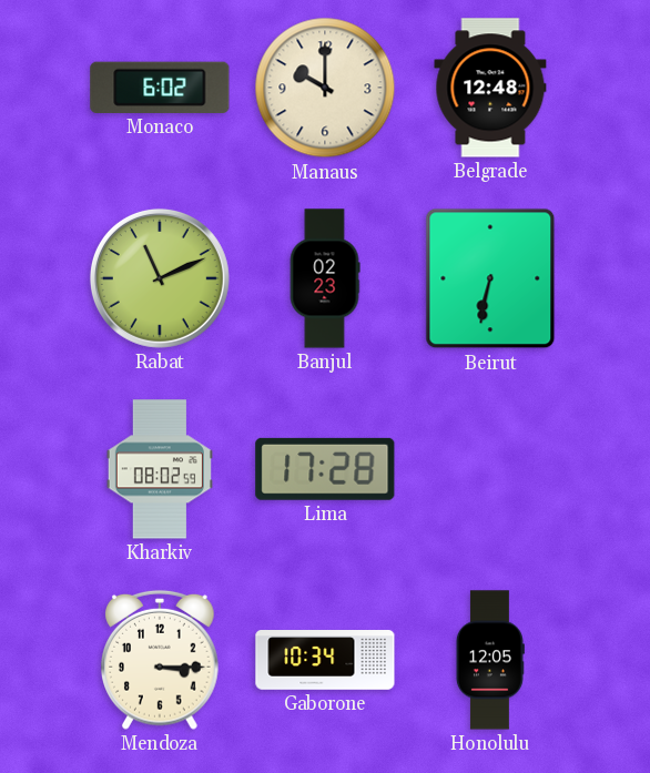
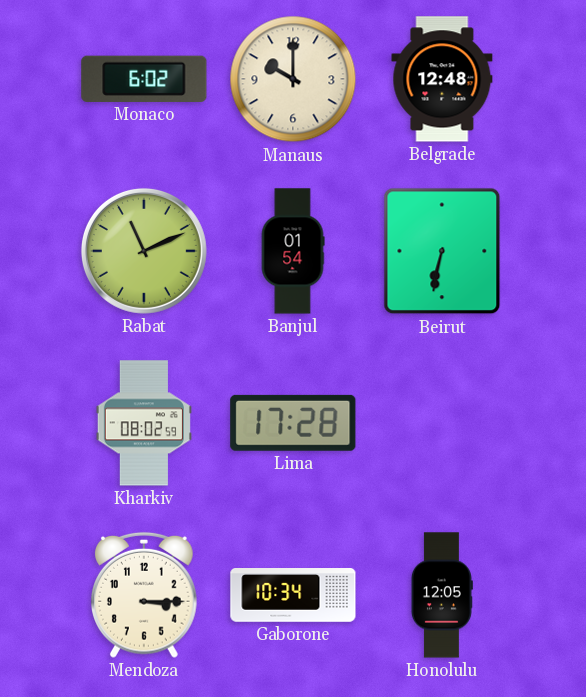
Banjul: 02:23 -> 01:54 (293, 251)
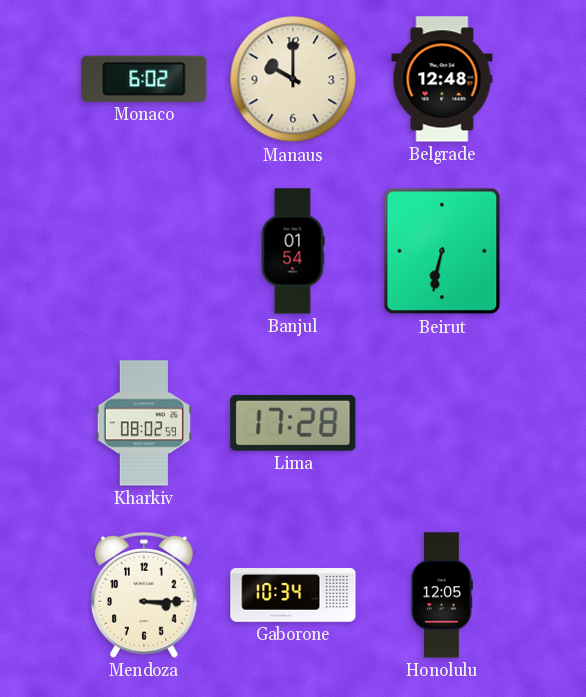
Rabat: 11:11 -> none (144, 251)
